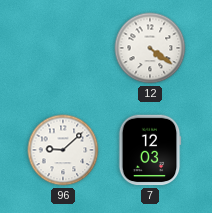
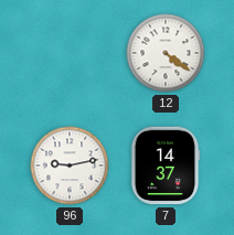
96: 9:08 -> 9:13 (70, 165)
7: 12:03 -> 14:37 (166, 165)
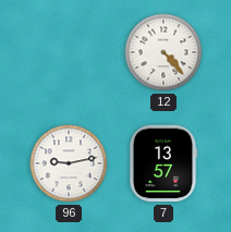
12: 4:21 -> 4:23 (163, 52)
7: 14:37 -> 13:57 (163, 163)
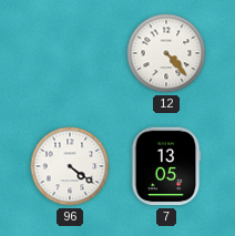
96: 9:13 -> 4:21 (70, 166)
7: 13:57 -> 13:05 (166, 166)
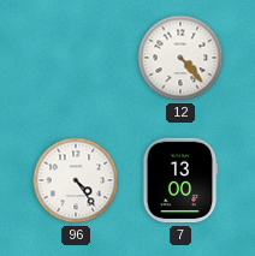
96: 4:21 -> 4:24 (76, 180)
7: 13:05 -> 13:00 (180, 180)
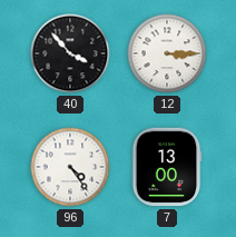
40: none -> 3:53 (70, 53)
12: 4:23 -> 3:15 (167, 53)
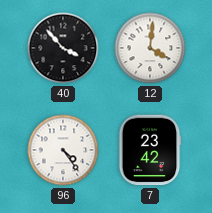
12: 3:15 -> 4:01 (150, 48)
7: 13:00 -> 23:42 (150, 150)
